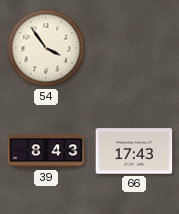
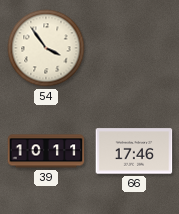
39: 8:43 -> 10:11 (46, 151)
66: 17:43 -> 17:46 (134, 151)
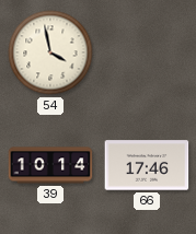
54: 3:54 -> 3:58 (50, 52)
39: 10:11 -> 10:14 (50, 165)
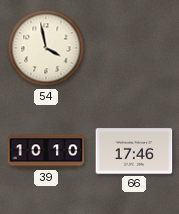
39: 10:14 -> 10:10 (46, 151)
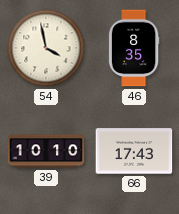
46: none -> 8:35 (134, 48)
66: 17:46 -> 17:43 (134, 151)
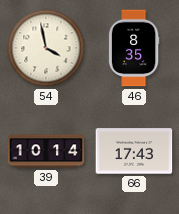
39: 10:10 -> 10:14 (46, 151)
